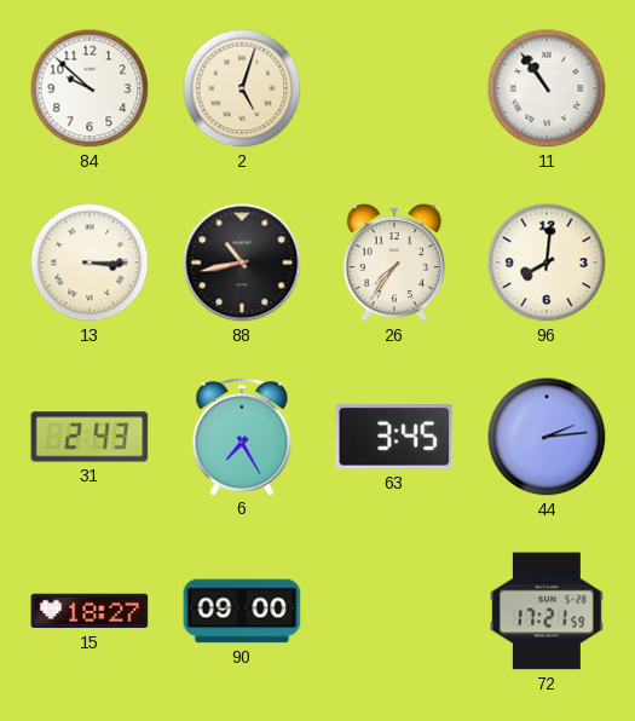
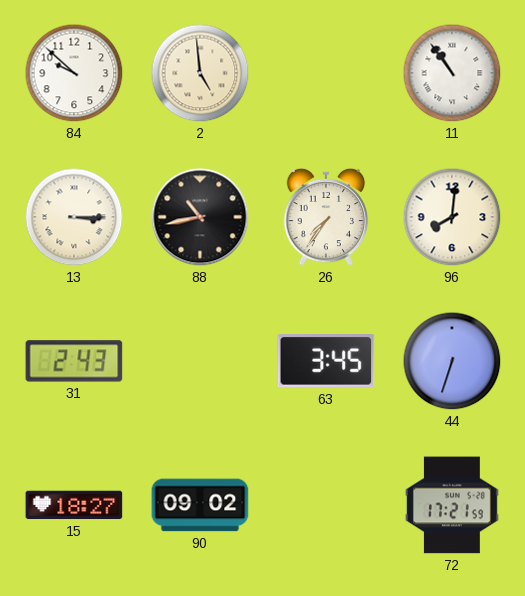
2: 5:03 -> 4:59 (200, 73)
6: 7:25 -> none (242, 436)
44: 2:14 -> 6:33 (452, 361)
90: 09:00 -> 09:02 (200, 505)
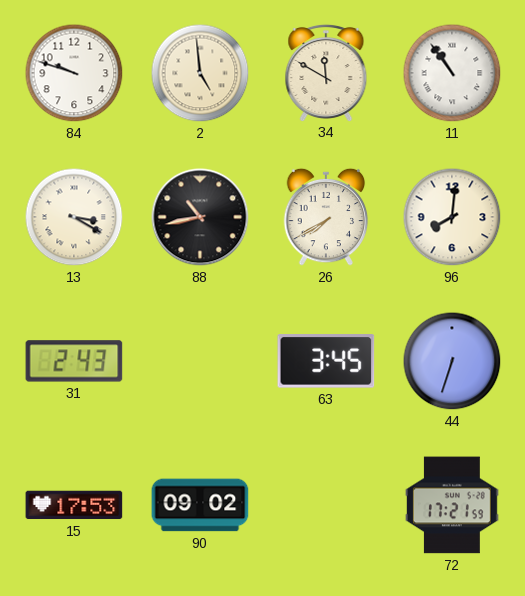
84: 9:52 -> 9:48 (74, 73)
34: none -> 11:50 (326, 72)
13: 3:15 -> 3:20 (74, 217)
26: 7:36 -> 7:40 (326, 217)
15: 18:27 -> 17:53 (74, 505)
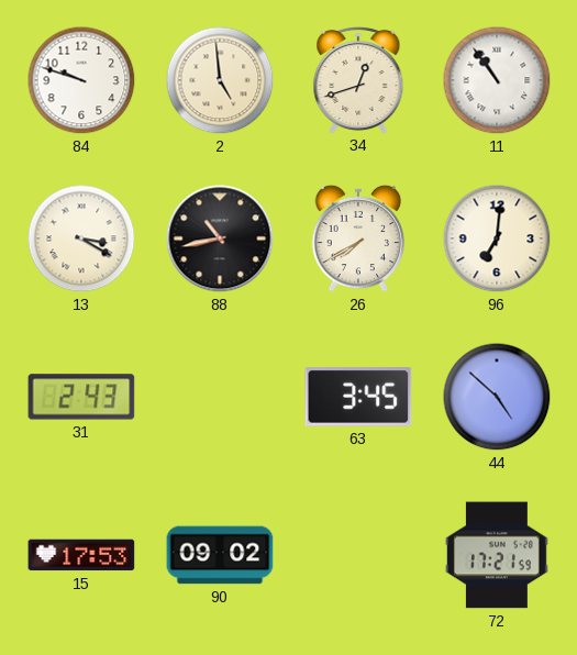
34: 11:50 -> 12:42 (358, 79)
96: 8:01 -> 7:01 (497, 238)
44: 6:33 -> 4:52 (497, 397)
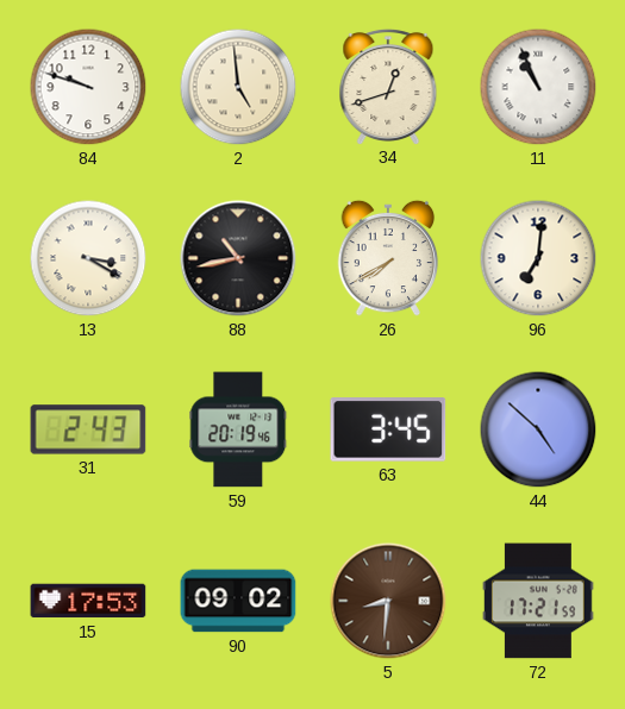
11: 10:54 -> 10:56 (538, 87)
59: none -> 20:19 (238, 429)
5: none -> 8:31 (388, 601)
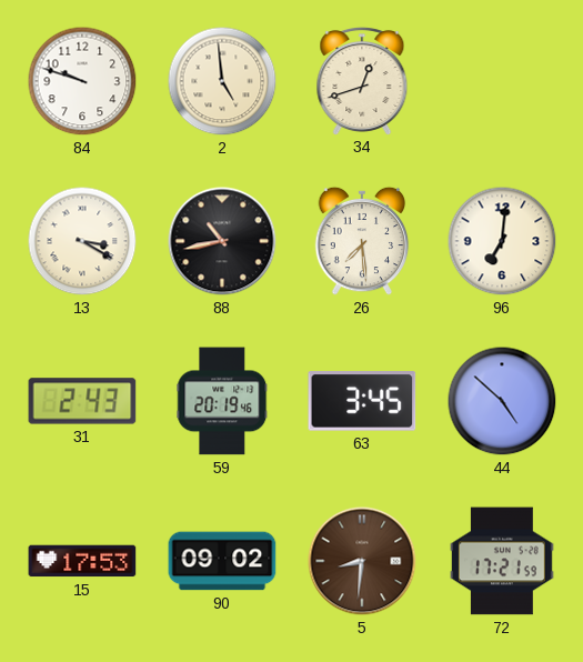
11: 10:56 -> none (538, 87)
26: 7:40 -> 7:29 (362, 241)
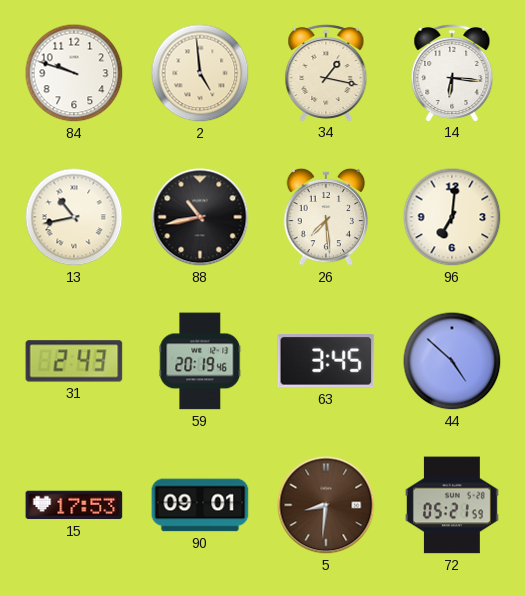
34: 12:42 -> 1:17 (326, 72)
14: none -> 6:16 (452, 72)
13: 3:20 -> 10:43 (74, 217)
90: 09:02 -> 09:01 (200, 505)
72: 17:21 -> 05:21 (452, 505)
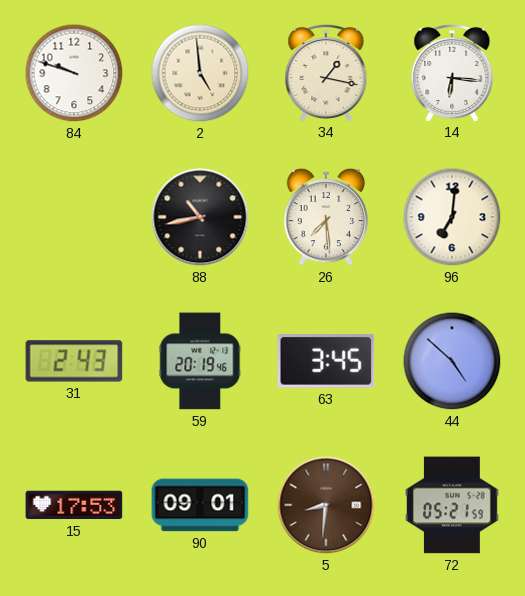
13: 10:43 -> none (74, 217)
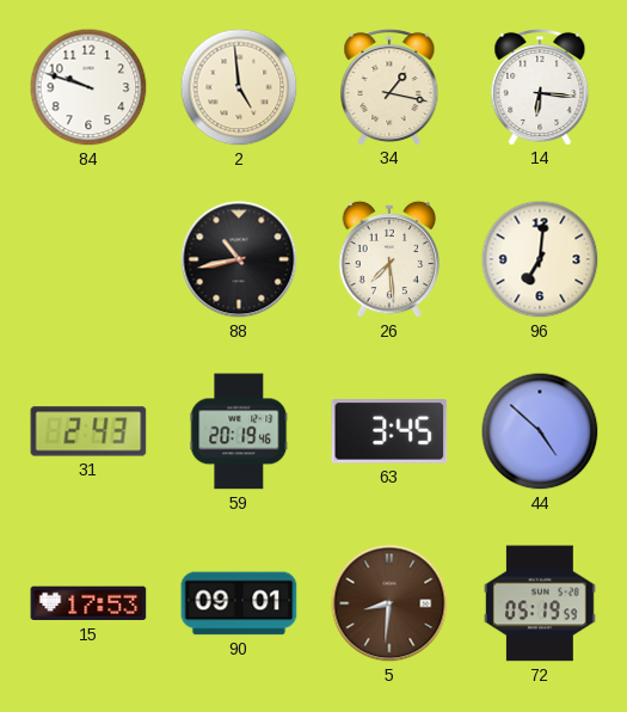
72: 05:21 -> 05:19 (540, 603)
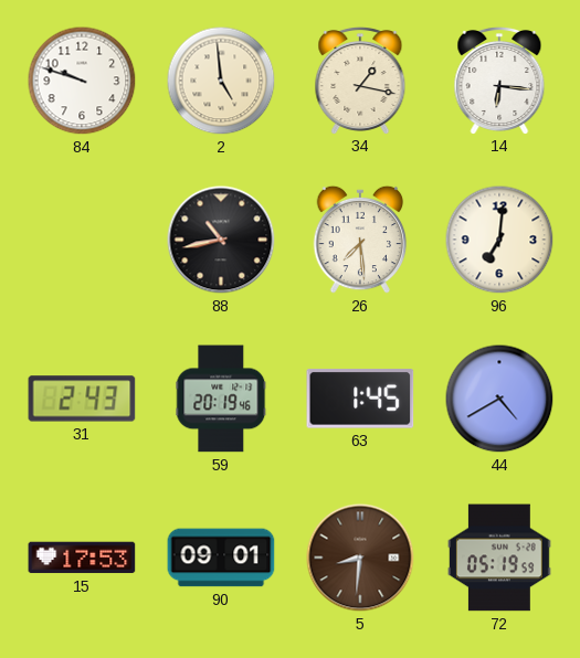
63: 3:45 -> 1:45 (360, 399)
44: 4:52 -> 4:40 (499, 399)
